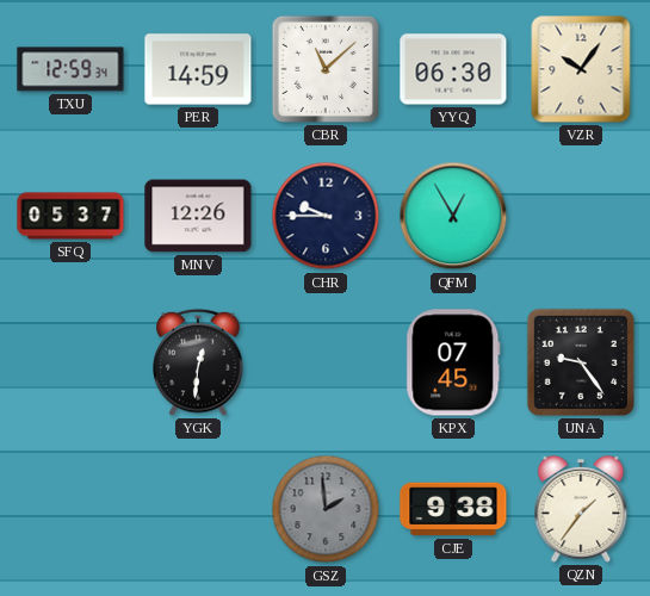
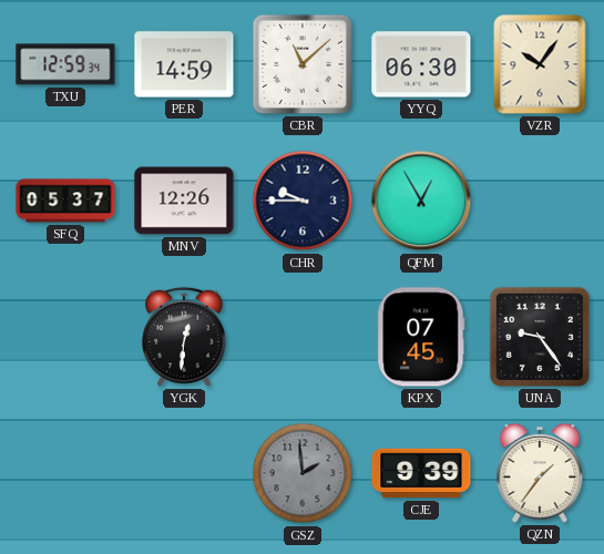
CJE: 9:38 -> 9:39 (421, 473)
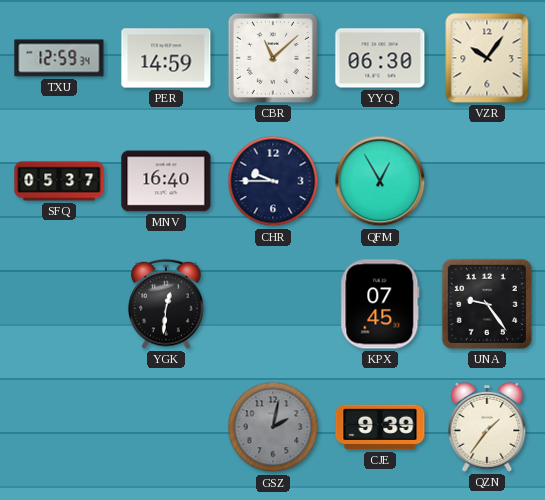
MNV: 12:26 -> 16:40 (166, 181)
GSZ: 1:59 -> 2:02 (273, 427)
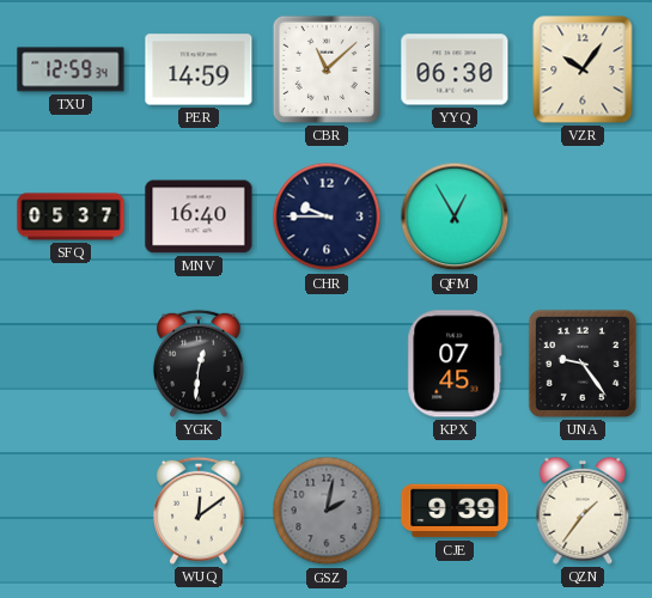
WUQ: none -> 12:09 (199, 511)
